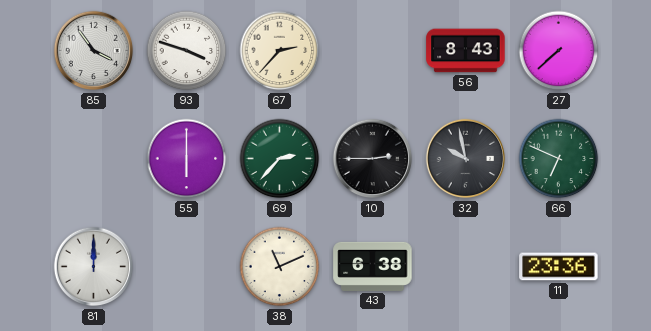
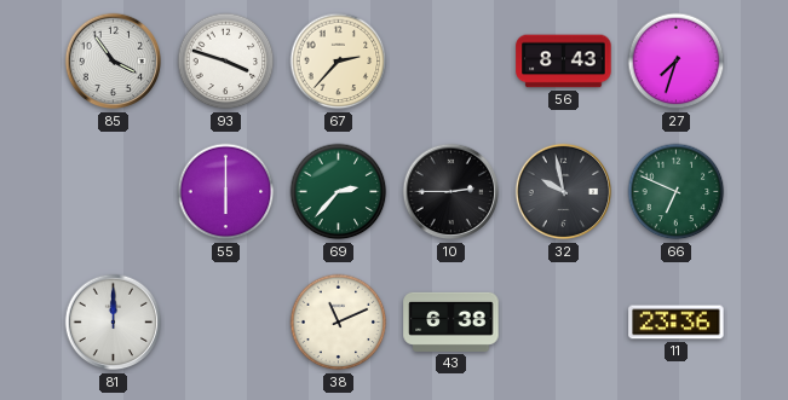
27: 7:38 -> 7:33 (677, 62)
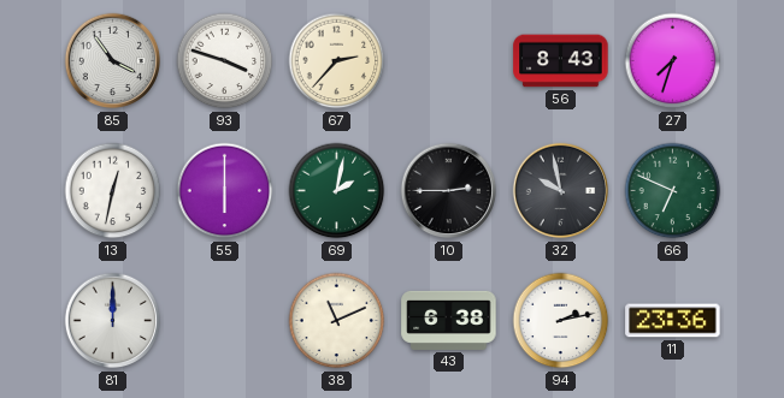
13: none -> 12:32 (113, 191)
69: 2:37 -> 2:02 (337, 191)
94: none -> 2:13 (561, 321)
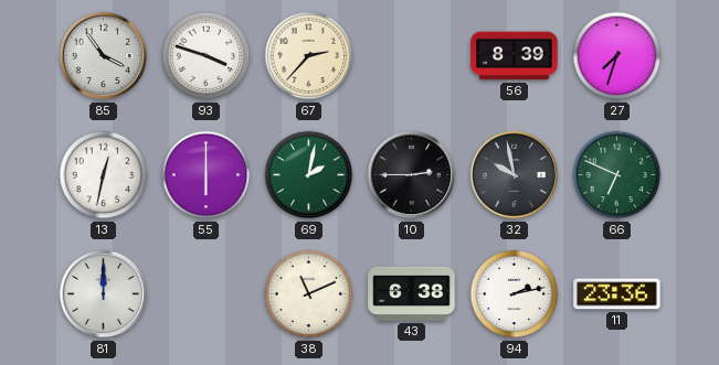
56: 8:43 -> 8:39 (515, 56)
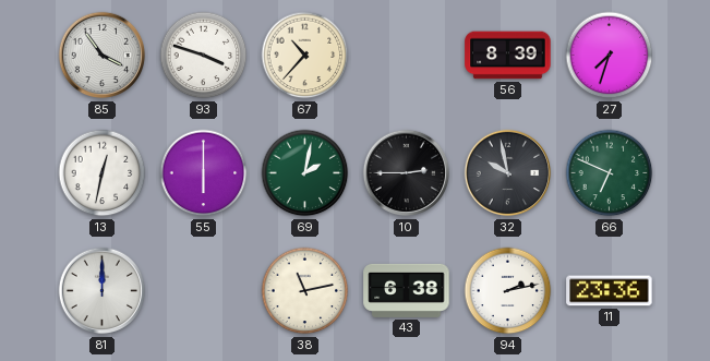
67: 2:37 -> 10:37 (305, 56)
38: 11:11 -> 11:13 (305, 291)
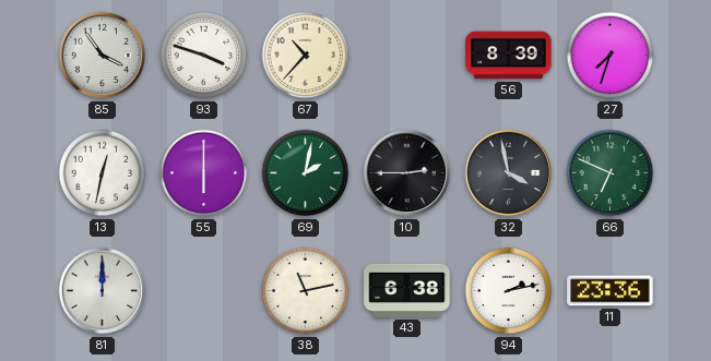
32: 9:58 -> 3:58 (509, 173)
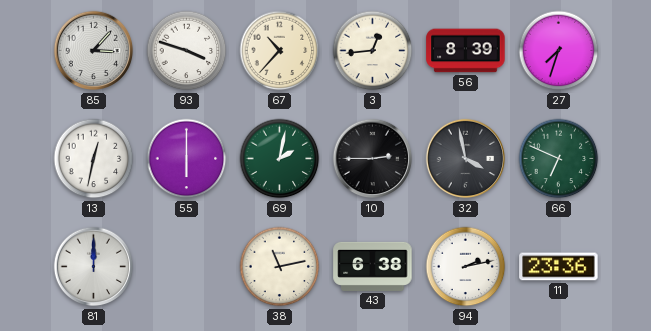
85: 3:54 -> 3:07 (94, 51)
3: none -> 12:44 (373, 51)
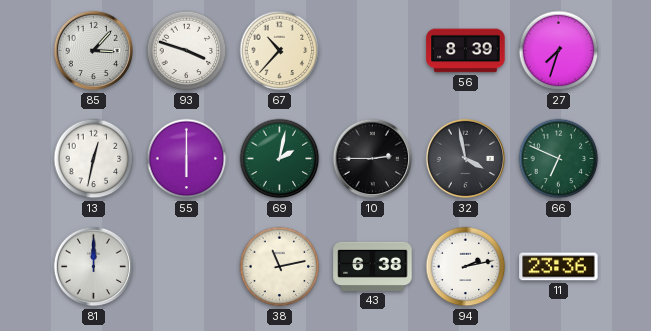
3: 12:44 -> none (373, 51)
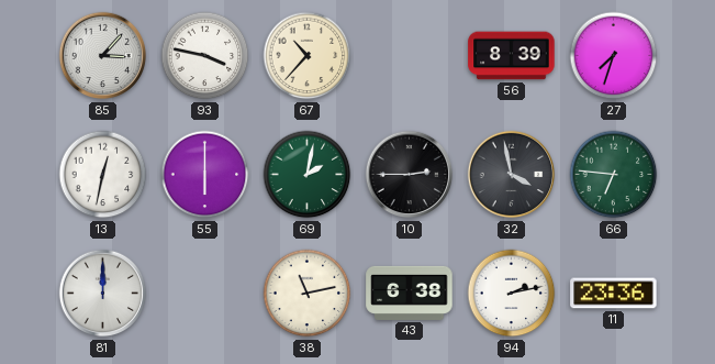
93: 3:48 -> 3:47 (205, 56)
66: 6:49 -> 6:46 (614, 175)
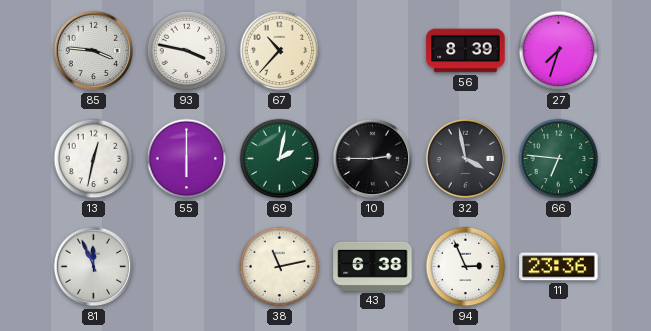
85: 3:07 -> 3:46 (94, 51)
81: 12:00 -> 11:56 (94, 267)
94: 2:13 -> 2:56 (466, 267)
